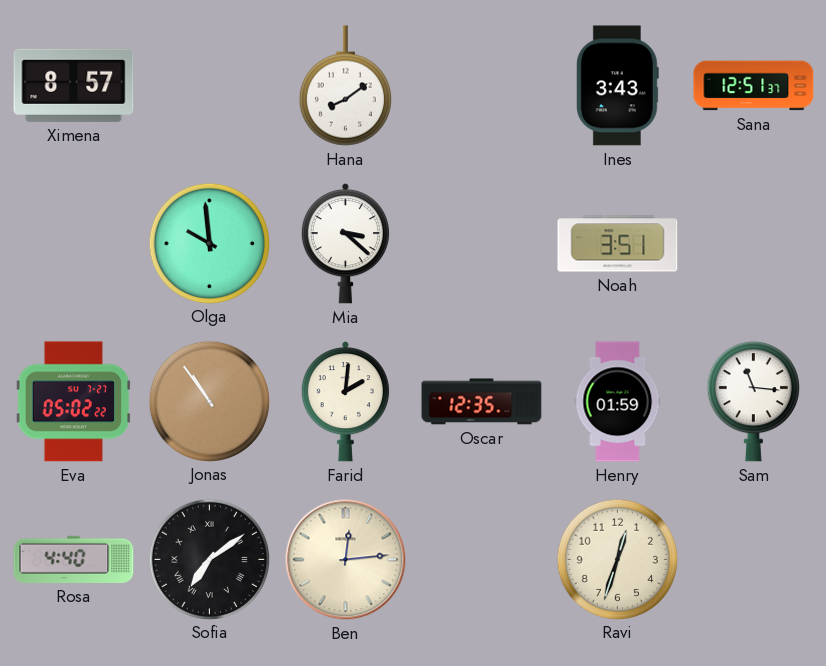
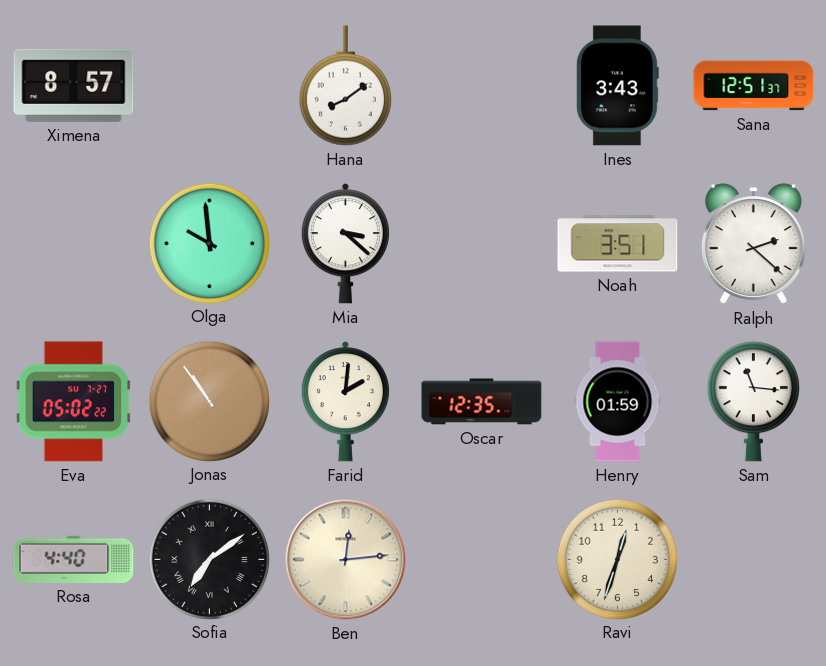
Ralph: none -> 2:22 (753, 244)
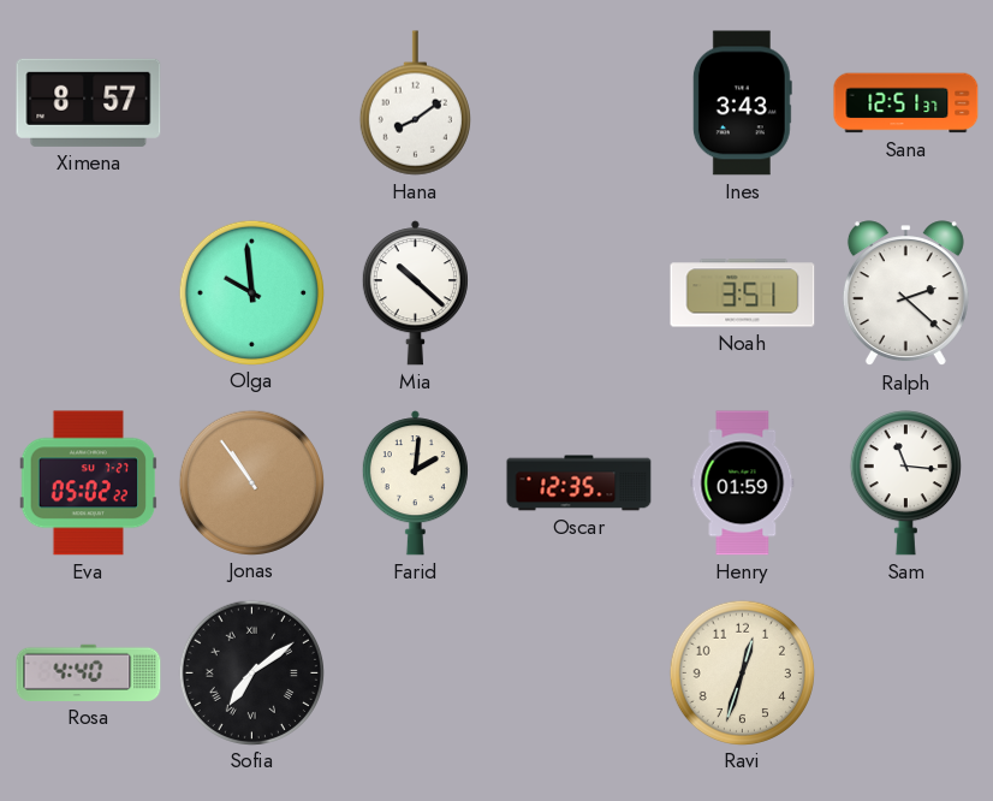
Mia: 3:22 -> 10:22 (415, 293)
Ben: 12:14 -> none (346, 560)
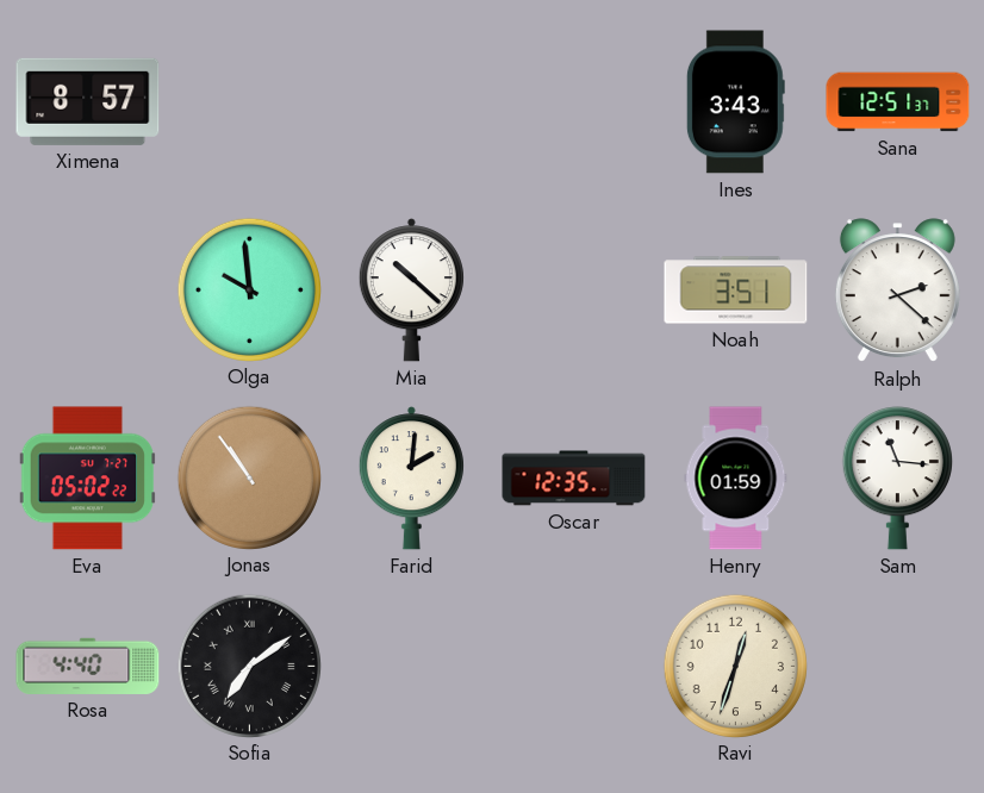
Hana: 8:09 -> none (415, 103)
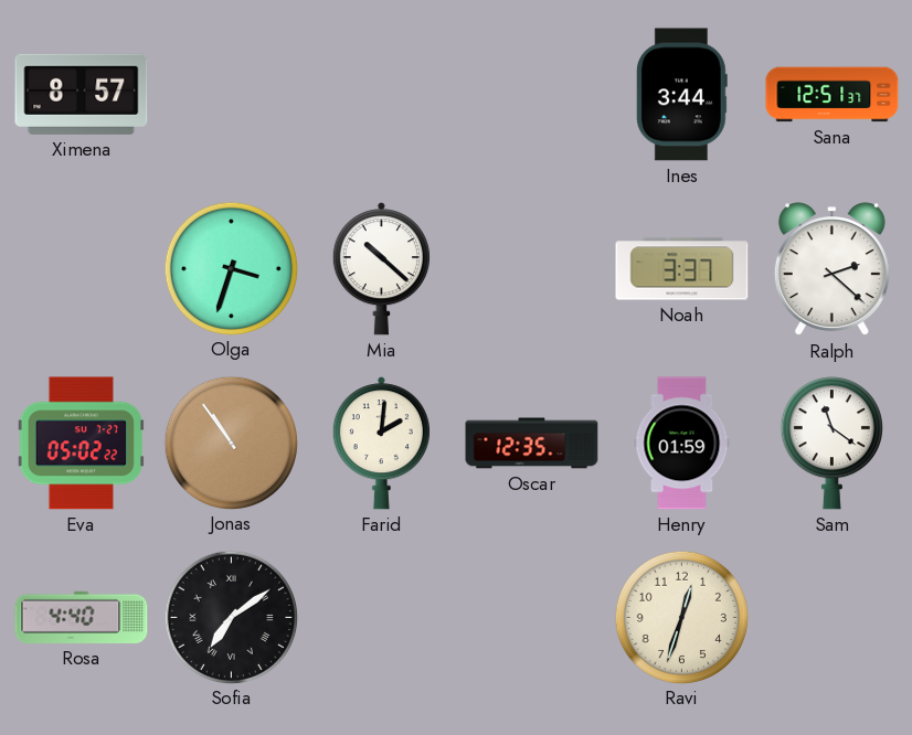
Ines: 3:43 -> 3:44 (681, 95)
Olga: 9:59 -> 3:33 (231, 268)
Noah: 3:51 -> 3:37 (682, 269)
Sam: 11:16 -> 11:21 (831, 444)
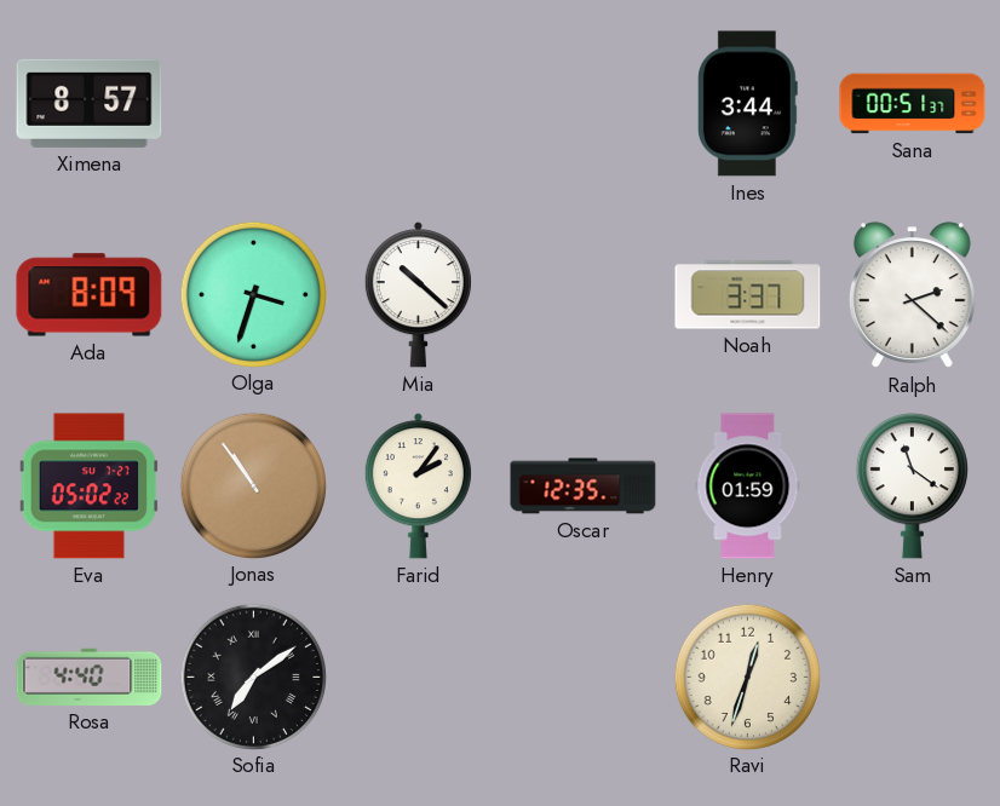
Sana: 12:51 -> 00:51 (913, 104)
Ada: none -> 8:09 (90, 295)
Farid: 2:01 -> 2:06 (418, 487)
